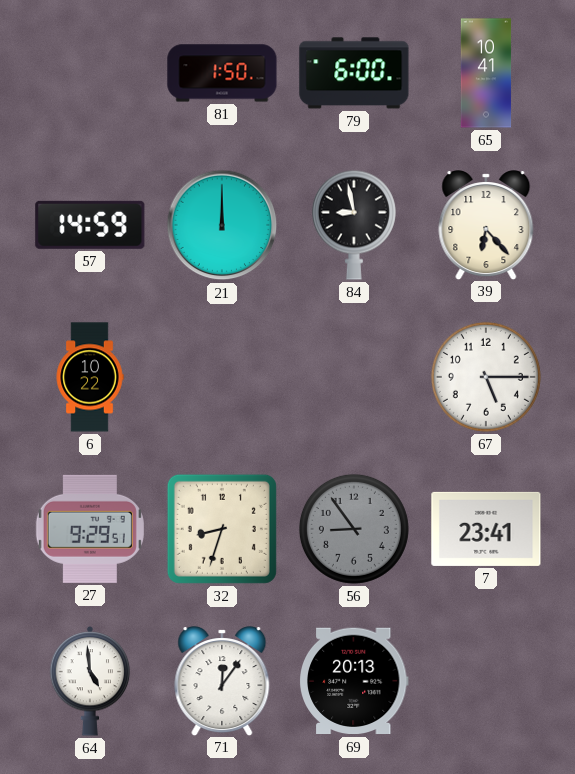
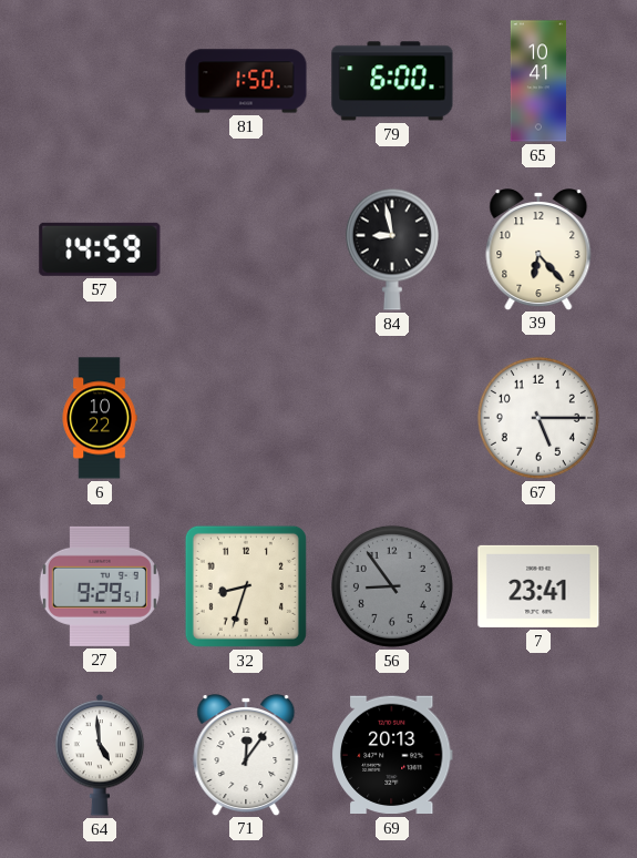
21: 12:00 -> none (222, 225)
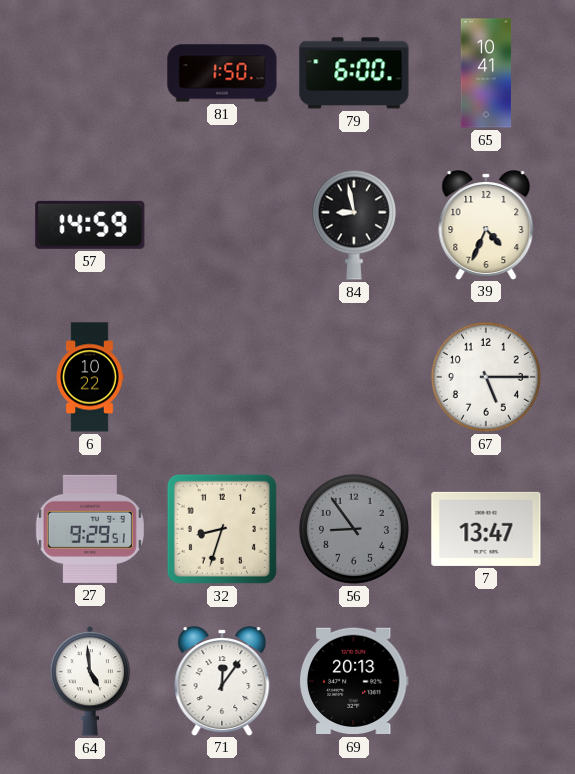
39: 6:23 -> 4:34 (486, 225)
7: 23:41 -> 13:47 (486, 529)
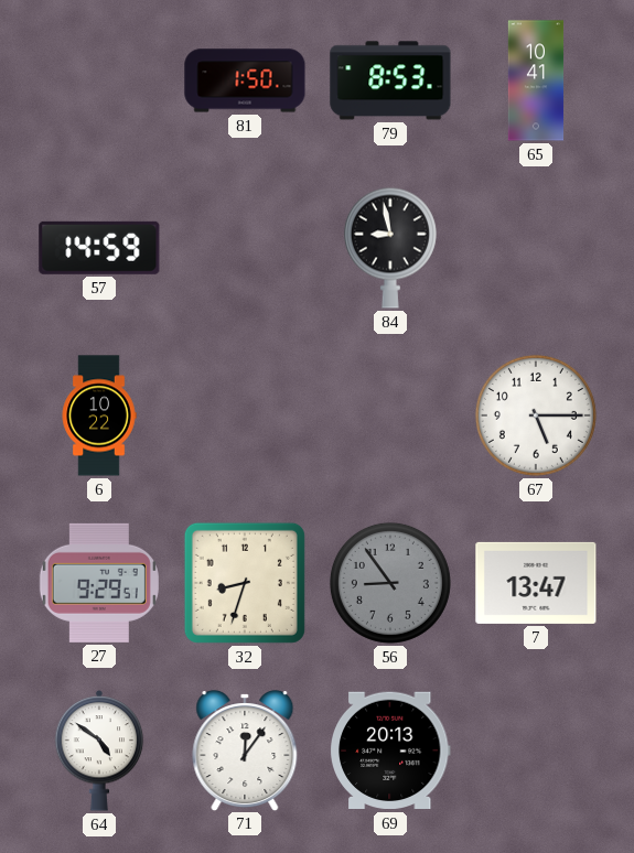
79: 6:00 -> 8:53 (390, 80)
39: 4:34 -> none (486, 225)
64: 4:59 -> 4:51 (99, 752)
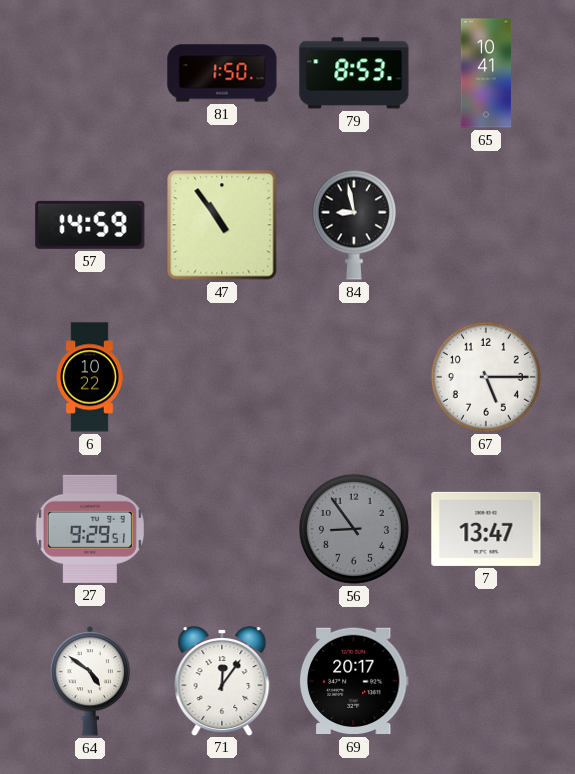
47: none -> 10:54 (222, 225)
32: 8:33 -> none (245, 583)
69: 20:13 -> 20:17 (354, 681)
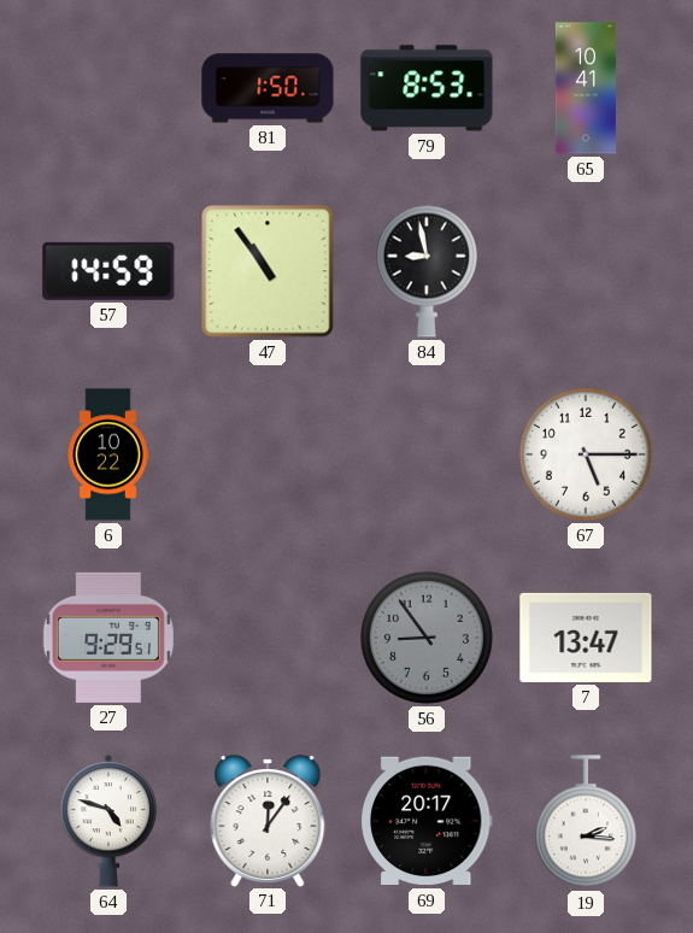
64: 4:51 -> 4:48 (108, 822)
19: none -> 2:16 (586, 822)
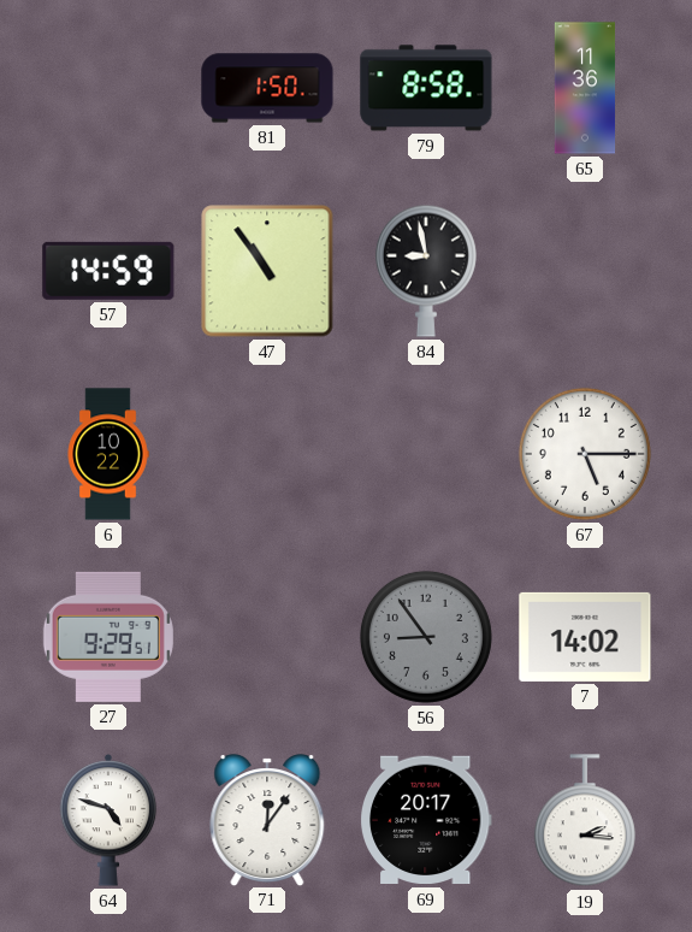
79: 8:53 -> 8:58 (426, 88)
65: 10:41 -> 11:36 (585, 88)
7: 13:47 -> 14:02 (585, 637)
